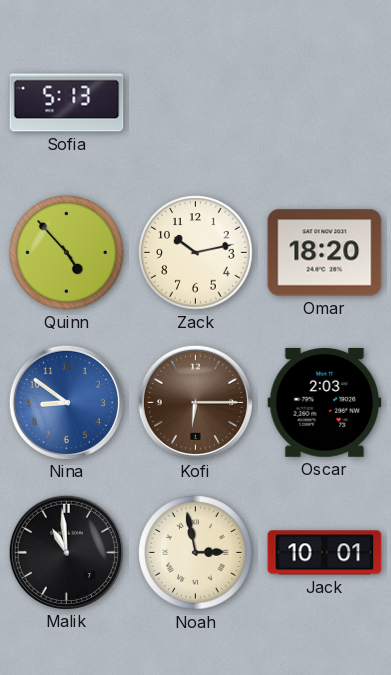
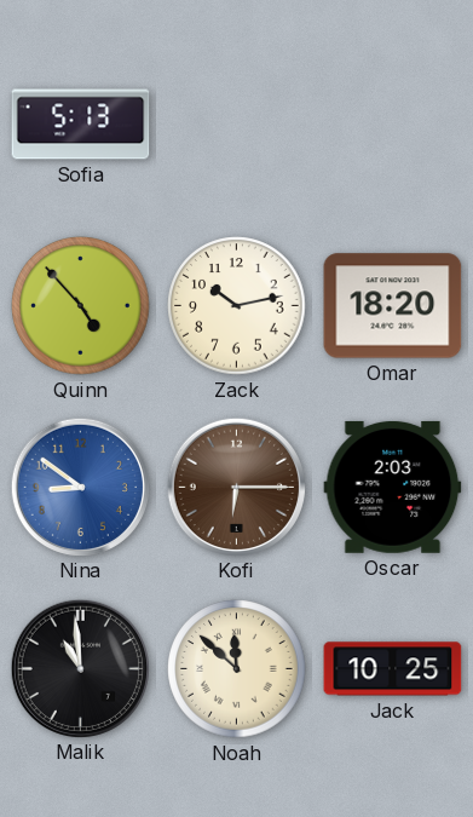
Noah: 2:58 -> 11:52 (237, 669)
Jack: 10:01 -> 10:25 (393, 669)
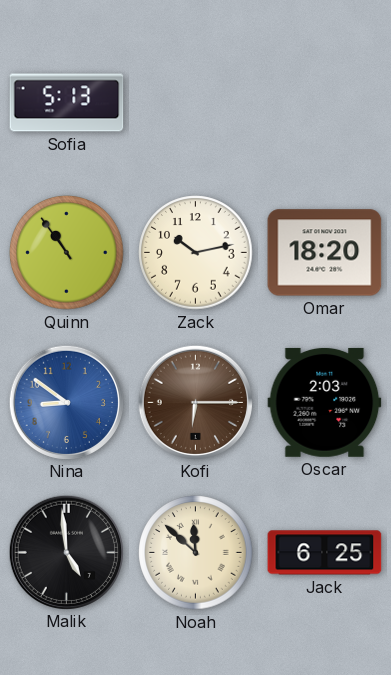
Quinn: 4:53 -> 10:54 (67, 253)
Malik: 10:59 -> 4:59 (66, 552)
Jack: 10:25 -> 6:25 (325, 553)
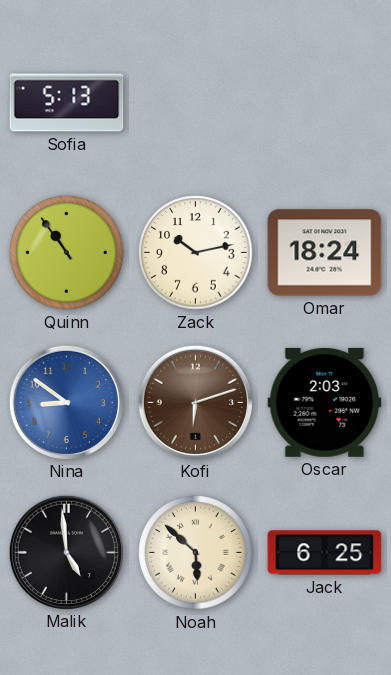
Omar: 18:20 -> 18:24 (325, 253)
Kofi: 6:15 -> 6:12 (195, 402)
Noah: 11:52 -> 5:52 (196, 553)
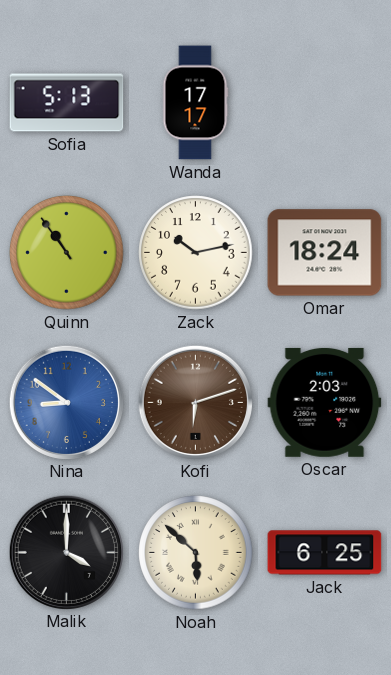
Wanda: none -> 17:17 (195, 103)
Malik: 4:59 -> 4:00 (66, 552)
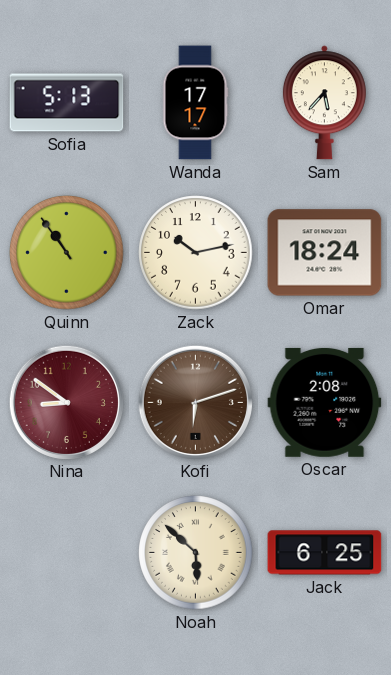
Sam: none -> 5:37 (324, 103)
Nina dial: blue -> burgundy (66, 402)
Oscar: 2:03 -> 2:08 (325, 402)
Malik: 4:00 -> none (66, 552)
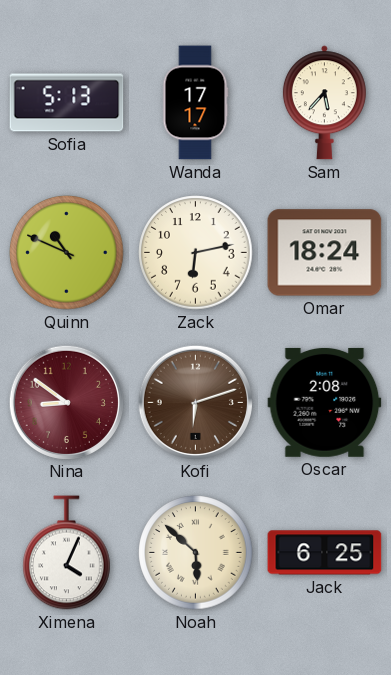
Quinn: 10:54 -> 10:49 (67, 253)
Zack: 10:13 -> 6:13 (196, 253)
Ximena: none -> 4:04 (67, 553)
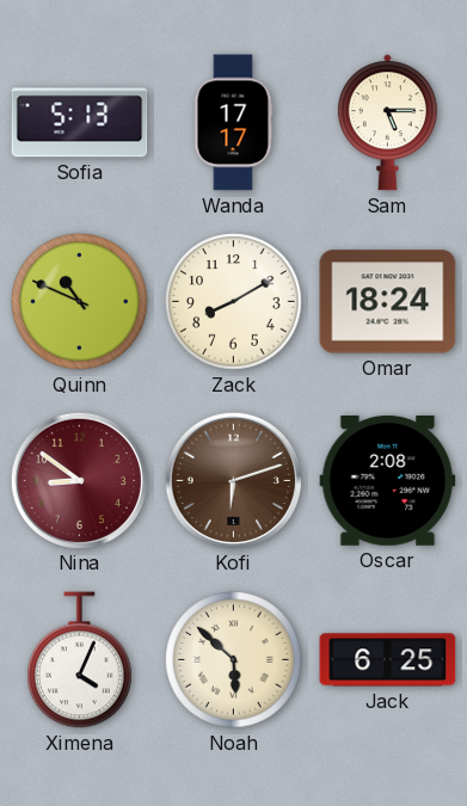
Sam: 5:37 -> 5:15 (387, 123)
Zack: 6:13 -> 8:10 (234, 302)
